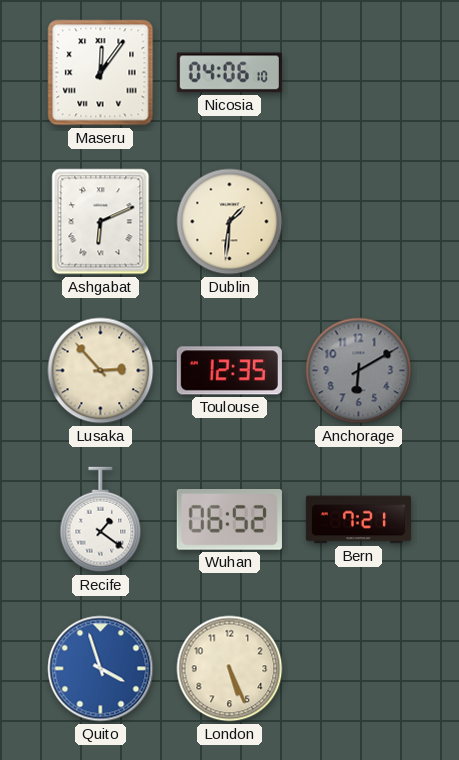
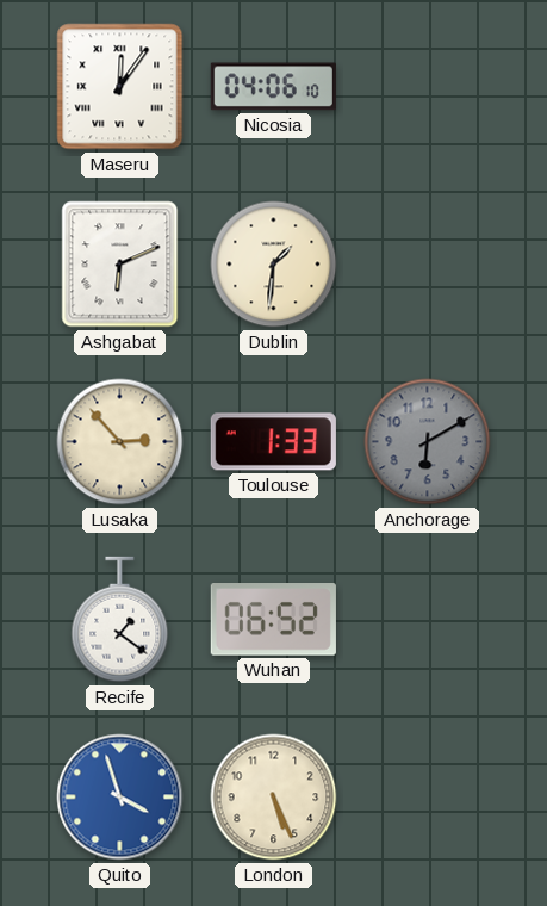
Toulouse: 12:35 -> 1:33 (273, 442)
Bern: 7:21 -> none (358, 520)
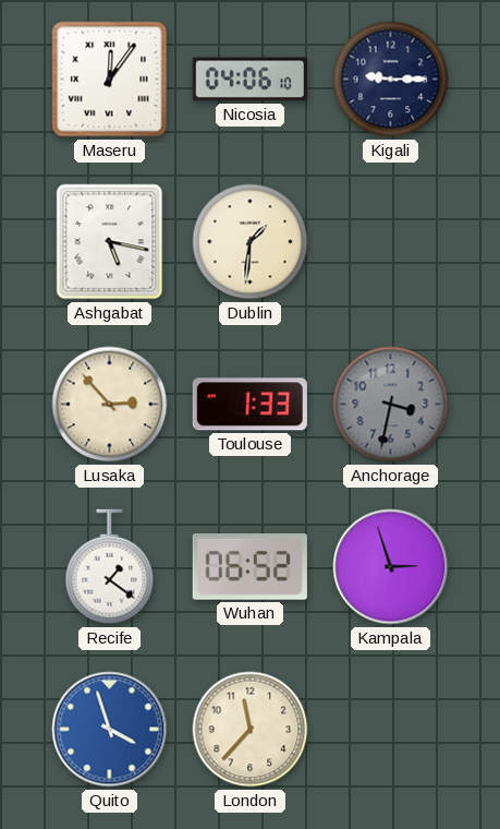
Kigali: none -> 9:15 (391, 80)
Ashgabat: 6:11 -> 5:17 (110, 242)
Anchorage: 6:10 -> 3:32 (391, 405)
Kampala: none -> 2:57 (391, 567)
London: 5:26 -> 11:37 (251, 730)
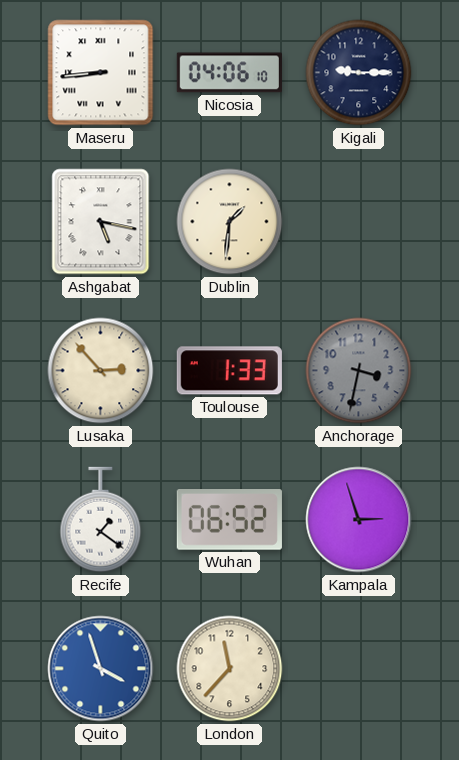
Maseru: 12:06 -> 8:44 (101, 73)
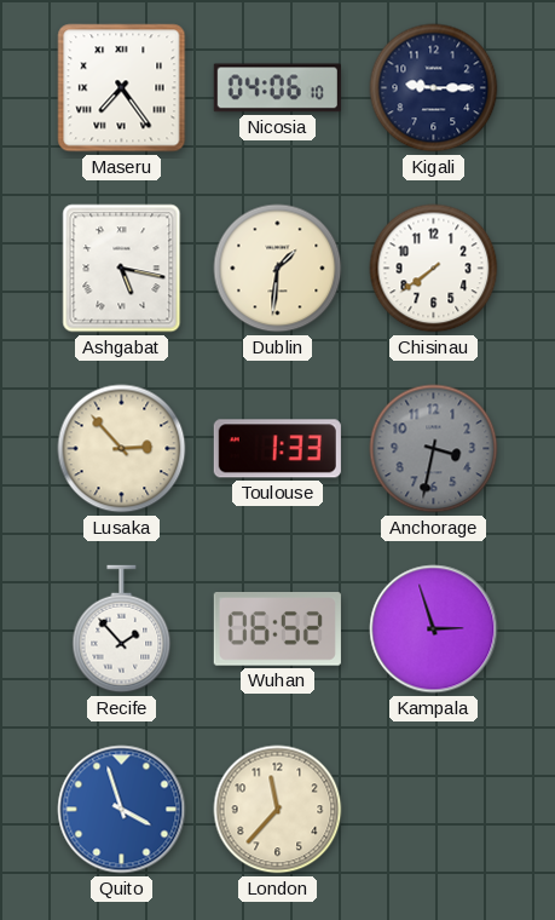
Maseru: 8:44 -> 7:24 (122, 88)
Chisinau: none -> 7:39 (434, 269)
Recife: 1:21 -> 1:53 (122, 629)
